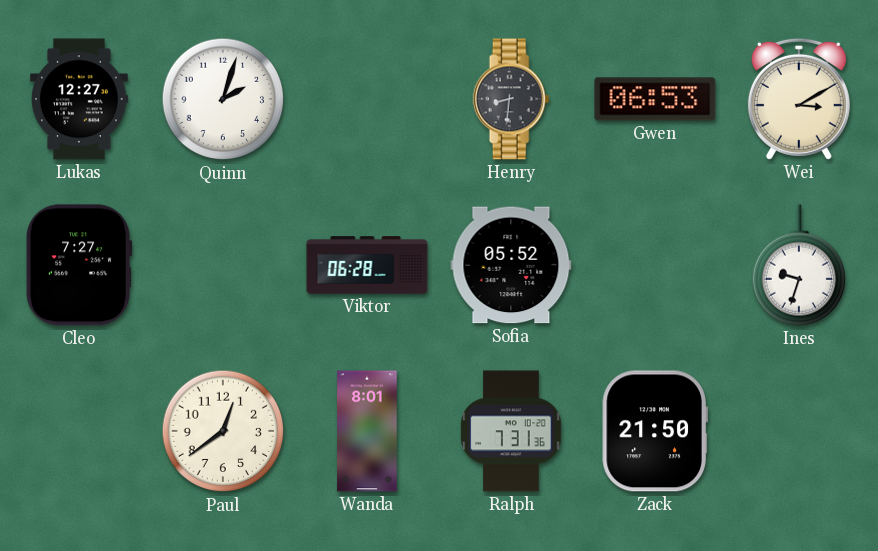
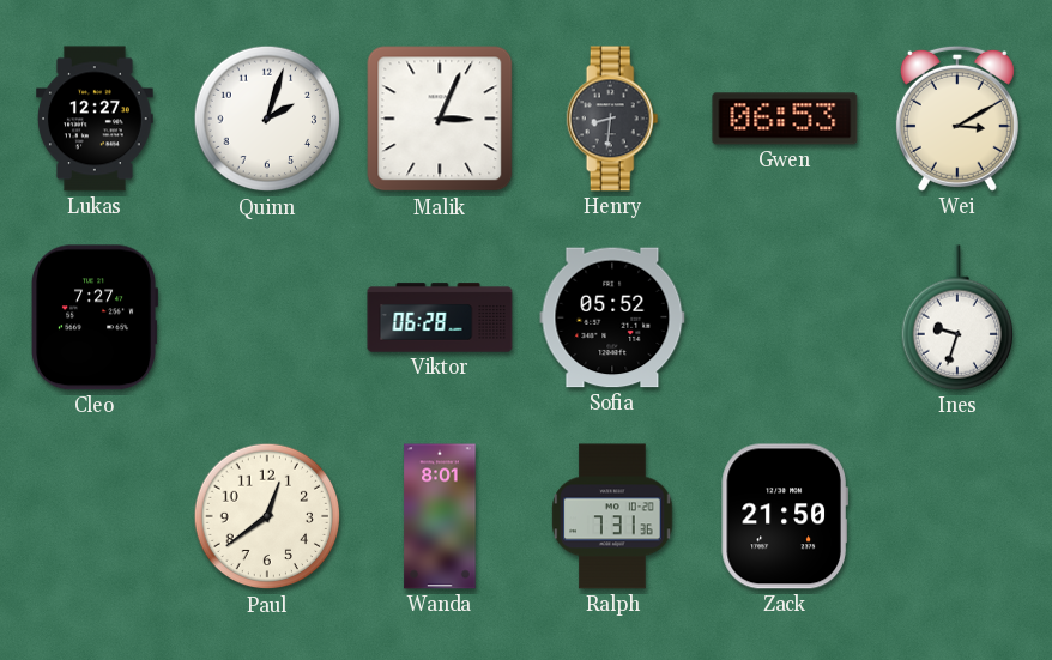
Malik: none -> 3:04 (440, 119)
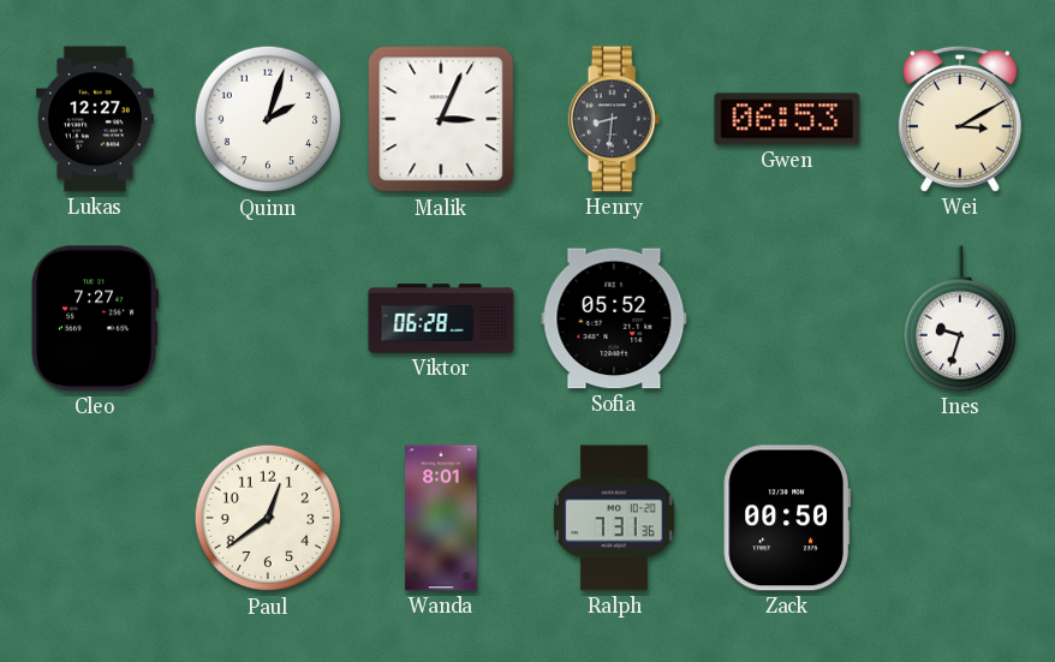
Zack: 21:50 -> 00:50 (787, 518)
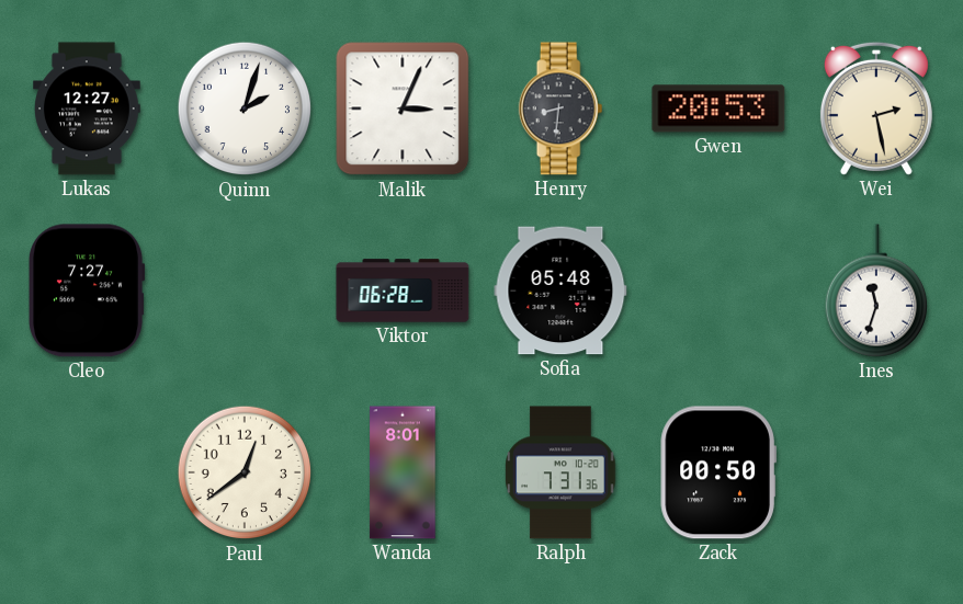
Gwen: 06:53 -> 20:53 (718, 109)
Wei: 3:10 -> 2:28 (876, 109)
Sofia: 05:52 -> 05:48 (560, 290)
Ines: 9:33 -> 11:33 (875, 290)
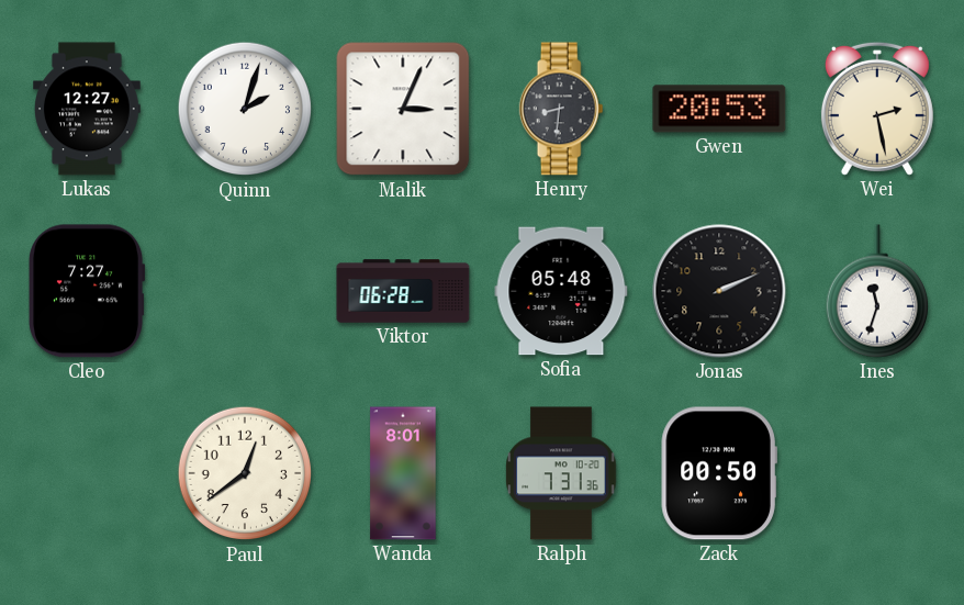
Jonas: none -> 2:11 (719, 291)
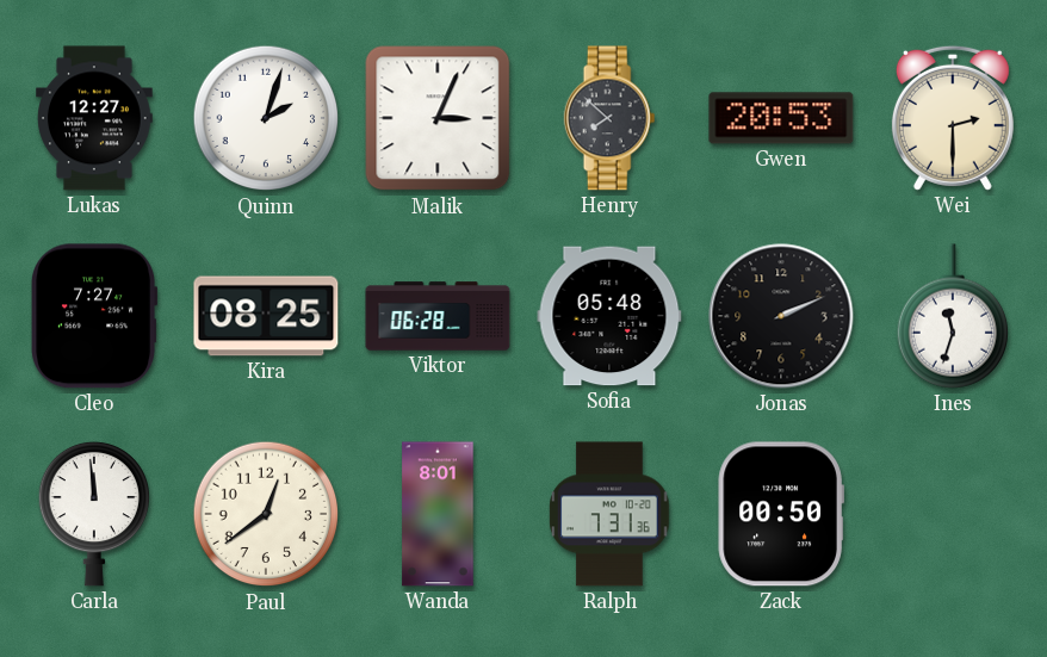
Henry: 8:31 -> 7:52 (609, 118)
Wei: 2:28 -> 2:30 (953, 118)
Kira: none -> 08:25 (266, 316)
Carla: none -> 11:59 (93, 514)
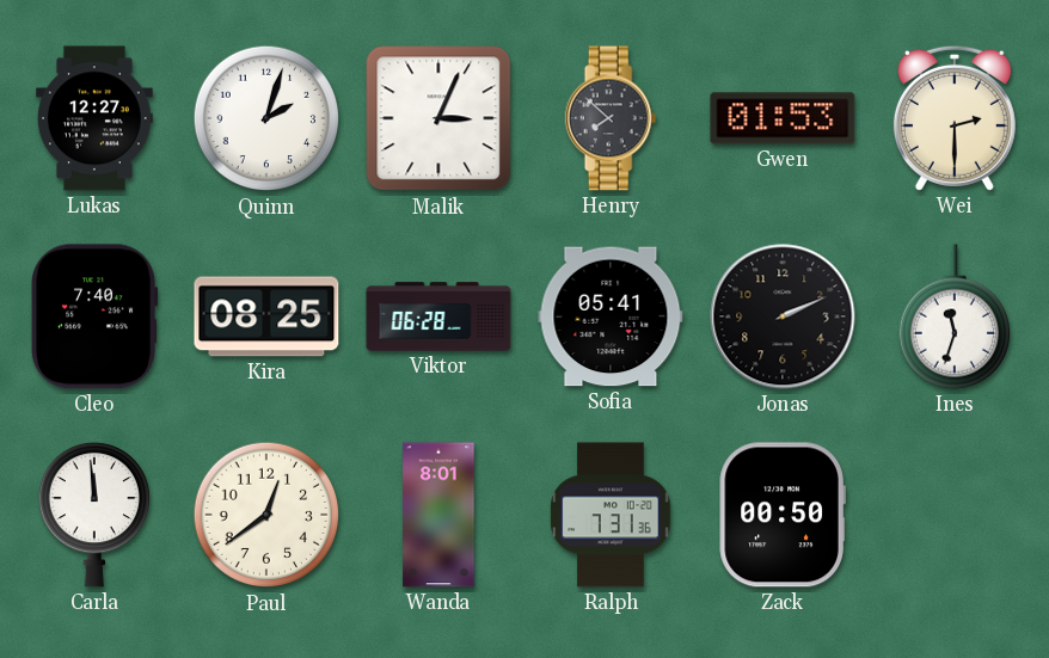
Gwen: 20:53 -> 01:53 (783, 118)
Cleo: 7:27 -> 7:40 (96, 316)
Sofia: 05:48 -> 05:41 (611, 316)
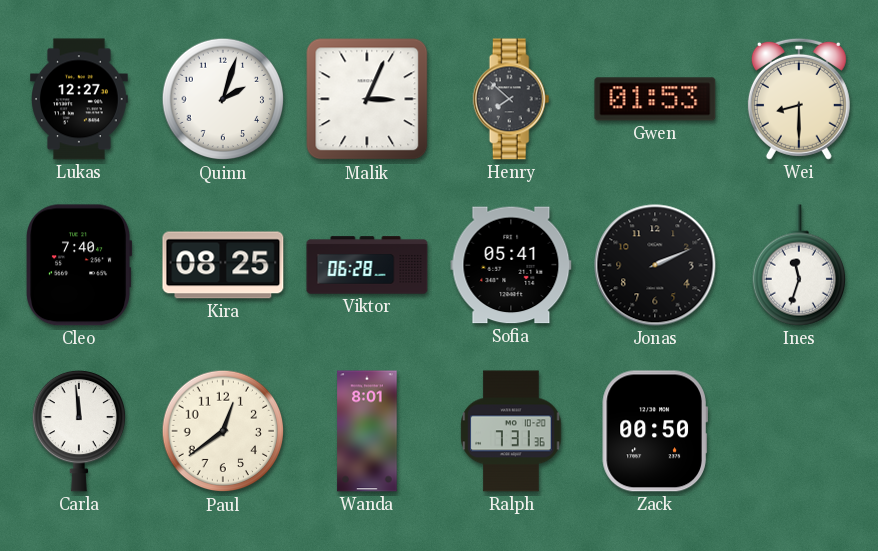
Wei: 2:30 -> 8:30 (799, 99)
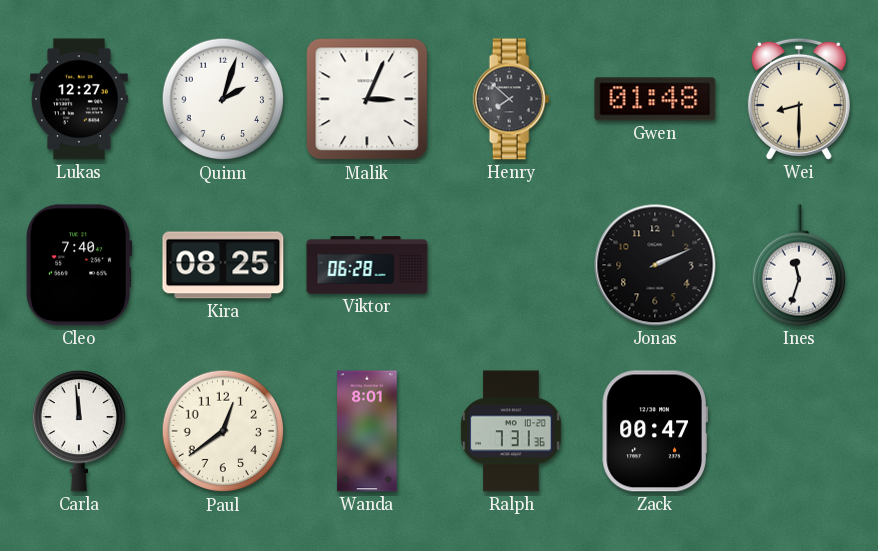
Gwen: 01:53 -> 01:48 (655, 99)
Sofia: 05:41 -> none (511, 265)
Zack: 00:50 -> 00:47 (655, 431)
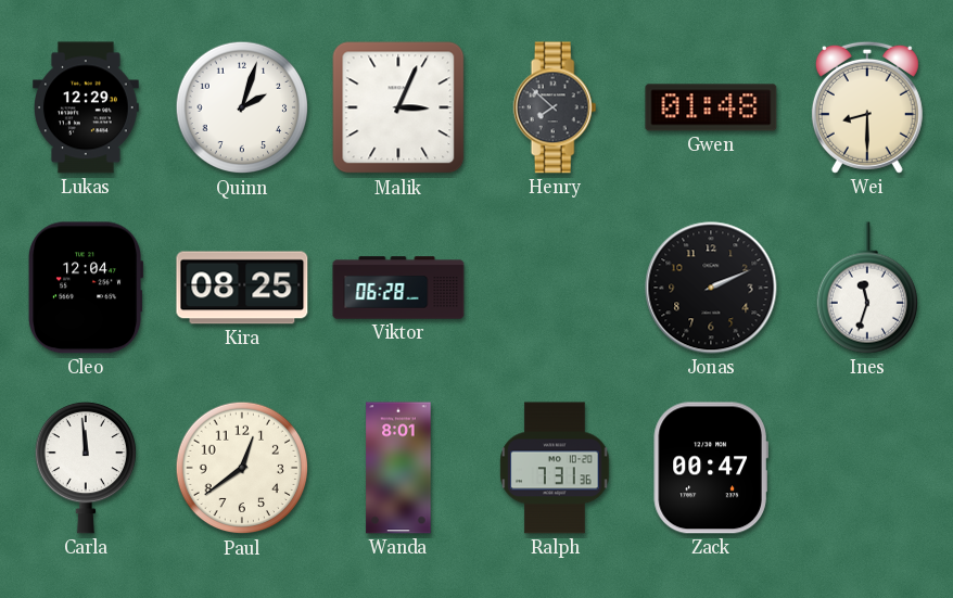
Lukas: 12:27 -> 12:29 (87, 107)
Cleo: 7:40 -> 12:04 (87, 288)
